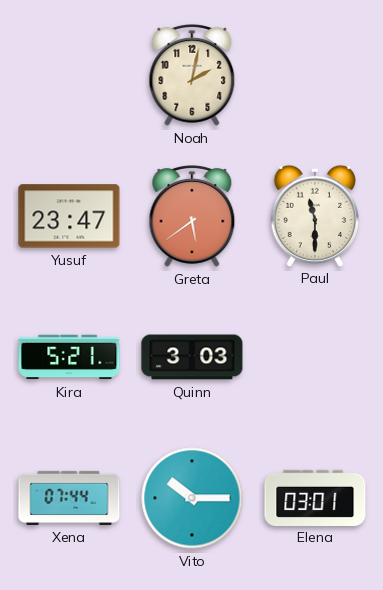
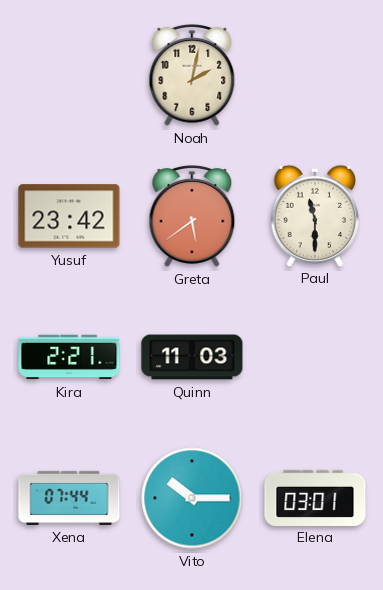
Yusuf: 23:47 -> 23:42 (69, 216)
Kira: 5:21 -> 2:21 (69, 357)
Quinn: 3:03 -> 11:03 (192, 357)
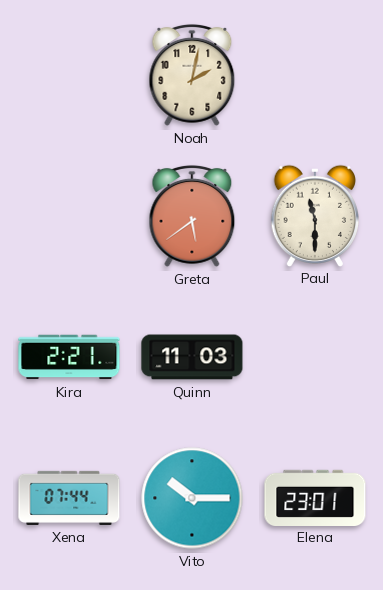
Yusuf: 23:42 -> none (69, 216)
Elena: 03:01 -> 23:01 (315, 497)
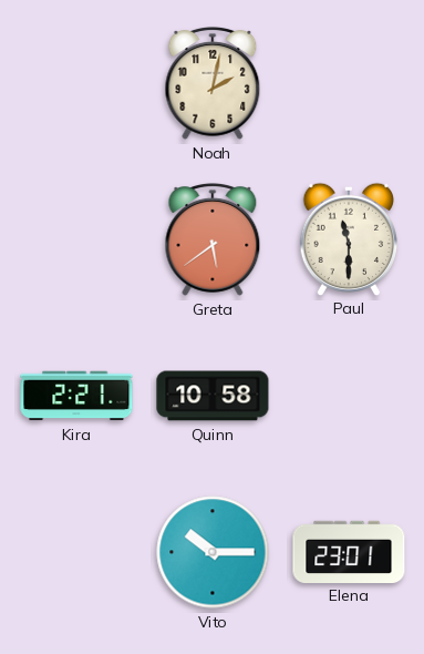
Quinn: 11:03 -> 10:58 (213, 396)
Xena: 07:44 -> none (69, 498)
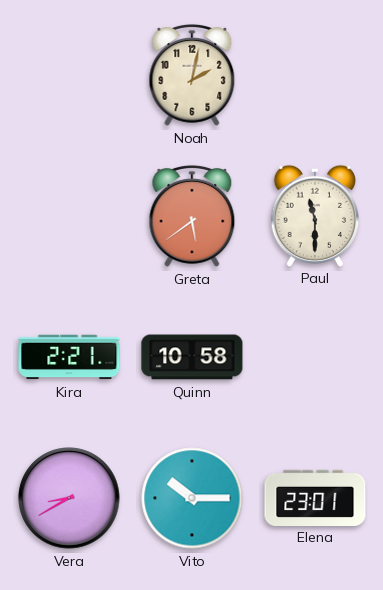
Vera: none -> 8:40 (69, 498)
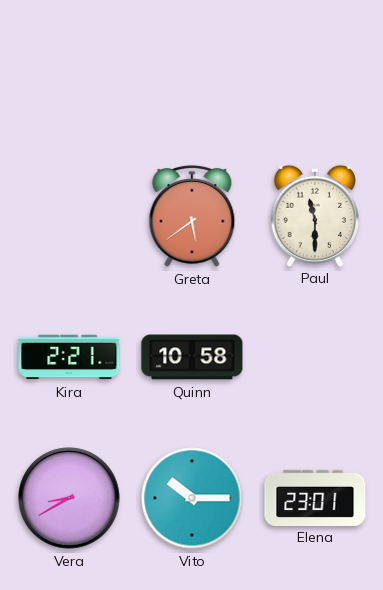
Noah: 2:02 -> none (192, 75)
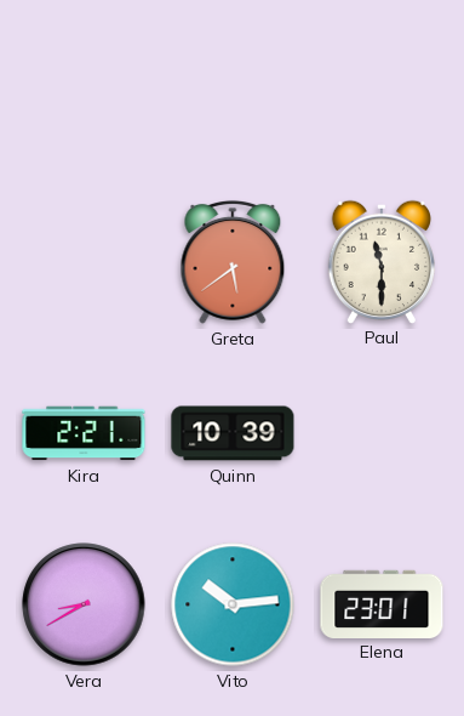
Quinn: 10:58 -> 10:39 (233, 433)
Vito: 10:15 -> 10:14 (233, 604)
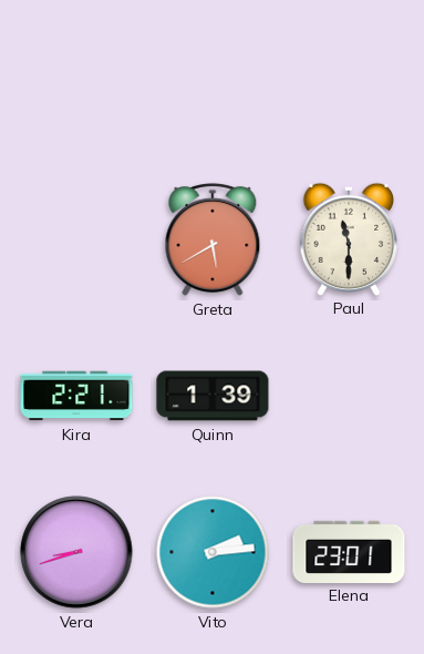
Greta: 5:39 -> 5:40 (213, 239)
Quinn: 10:39 -> 1:39 (213, 396)
Vera: 8:40 -> 8:42 (76, 552)
Vito: 10:14 -> 2:14 (213, 552)
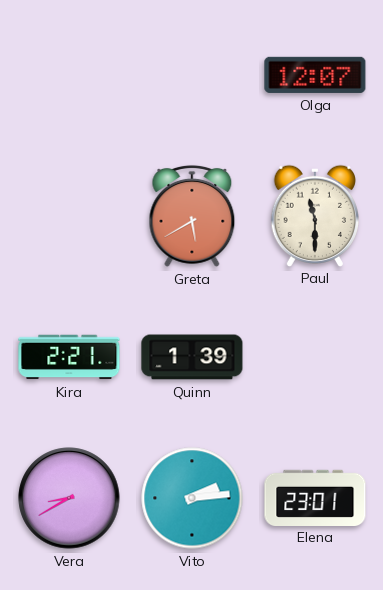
Olga: none -> 12:07 (315, 75)
Vera: 8:42 -> 8:40 (69, 498)
